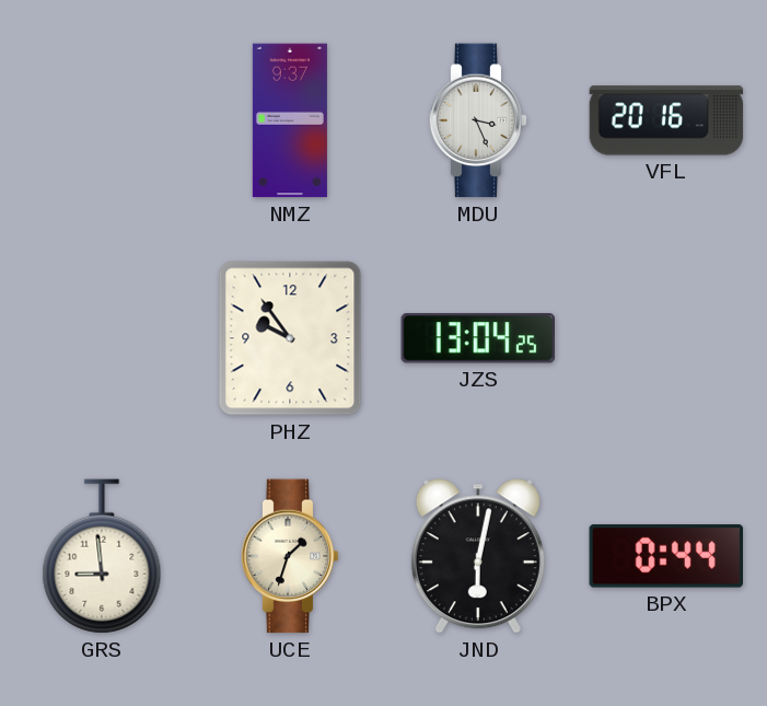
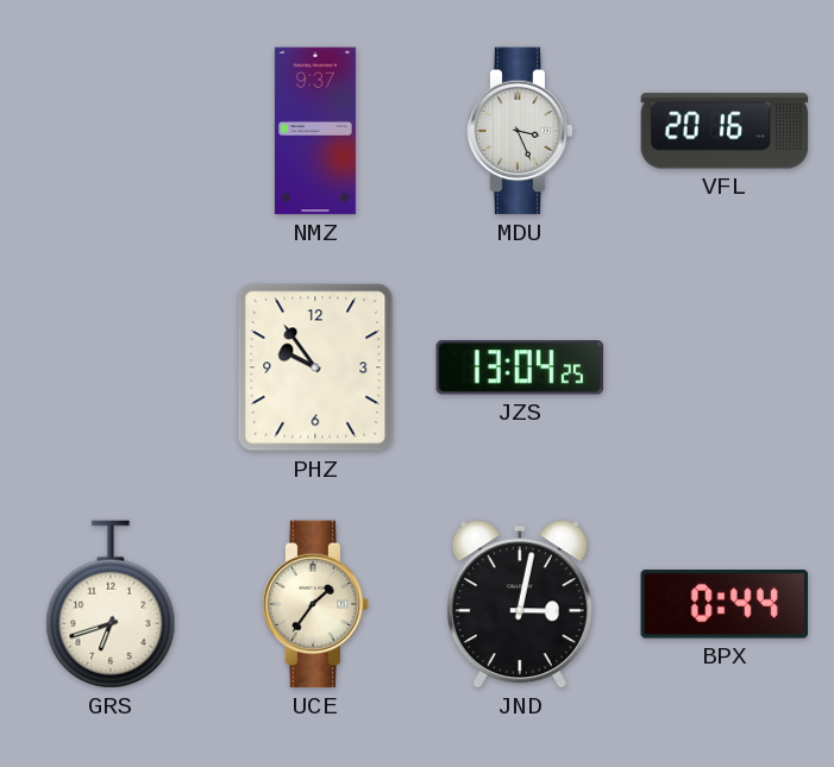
GRS: 8:59 -> 6:42 (111, 604)
UCE: 1:33 -> 1:36 (315, 604)
JND: 6:02 -> 3:02 (520, 604)
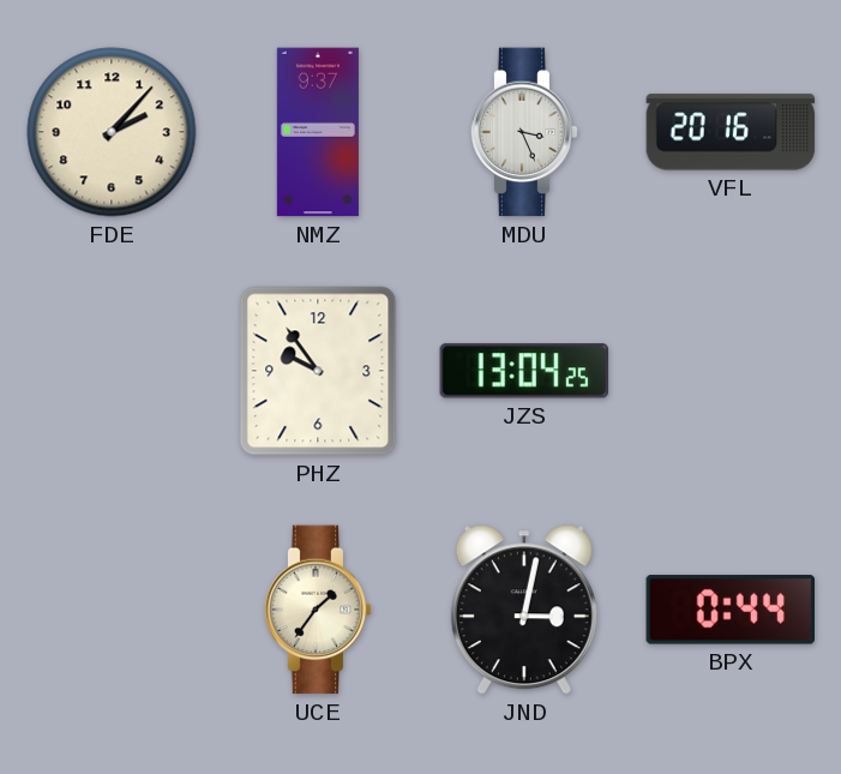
FDE: none -> 2:07 (112, 132)
GRS: 6:42 -> none (111, 604)
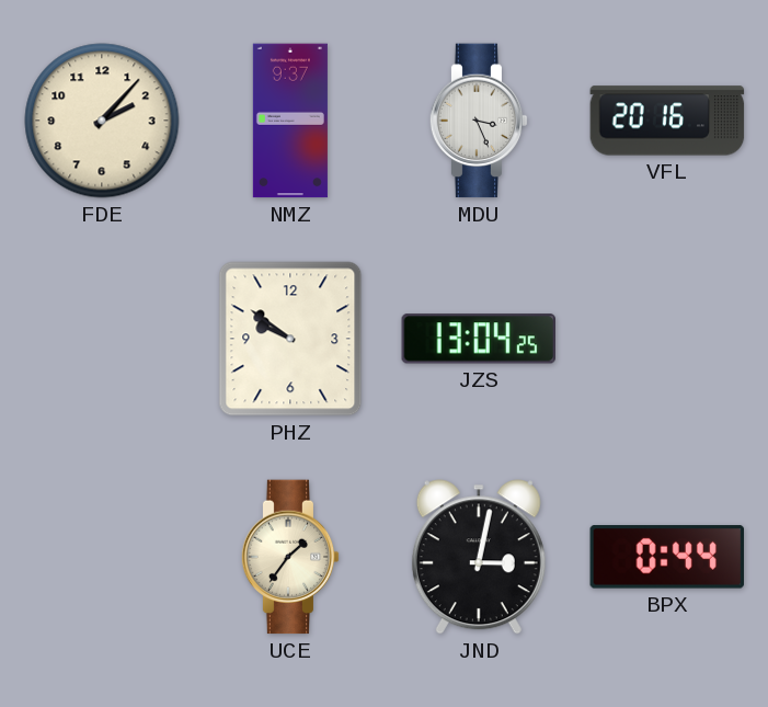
PHZ: 9:54 -> 9:51 (290, 339)
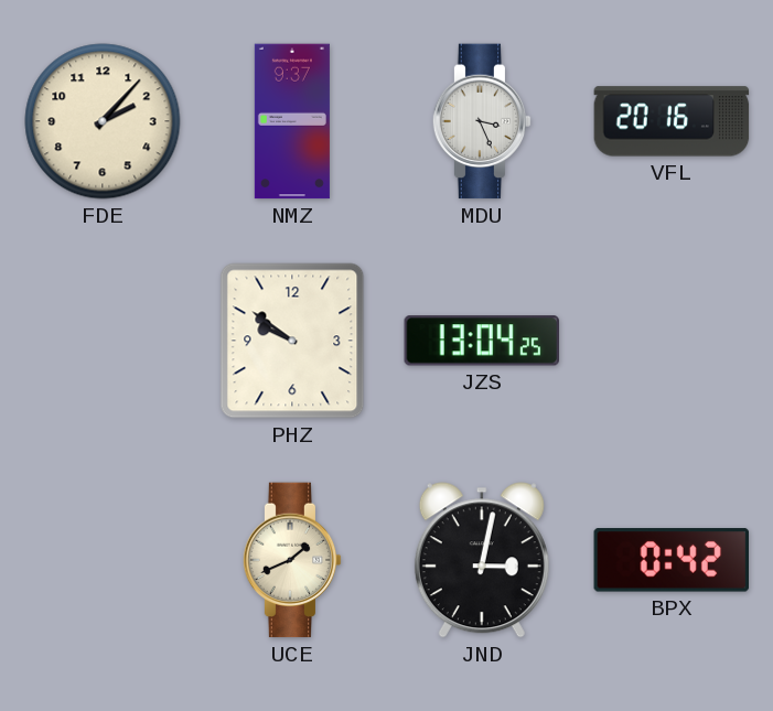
UCE: 1:36 -> 1:41 (292, 560)
BPX: 0:44 -> 0:42 (670, 560)
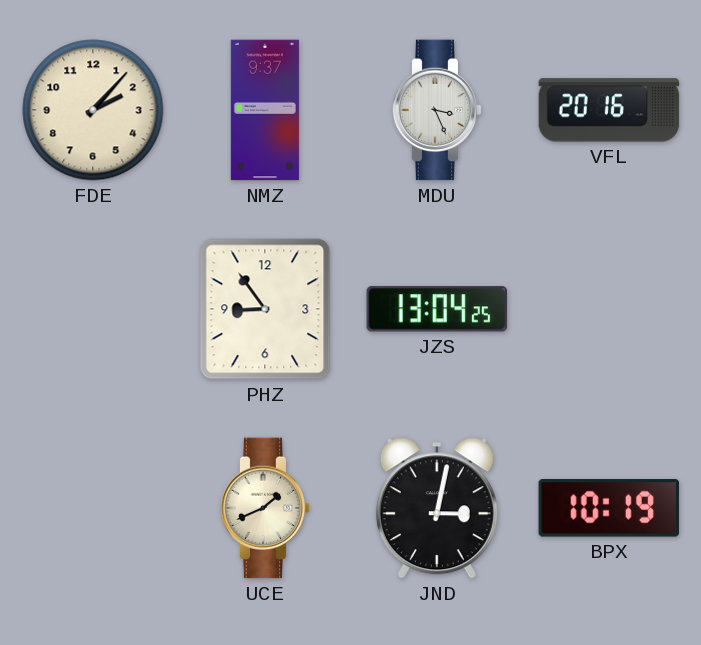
PHZ: 9:51 -> 8:54 (265, 309)
BPX: 0:42 -> 10:19 (608, 508)
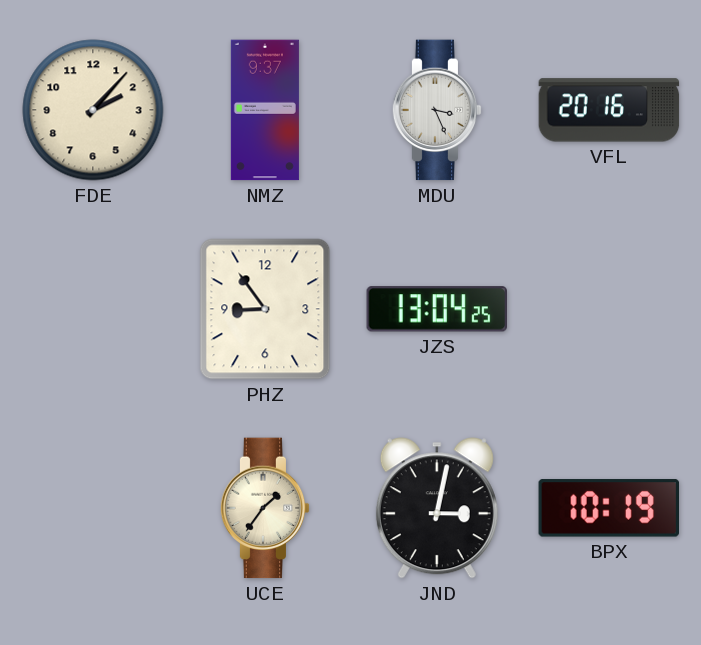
UCE: 1:41 -> 1:36 (265, 508)
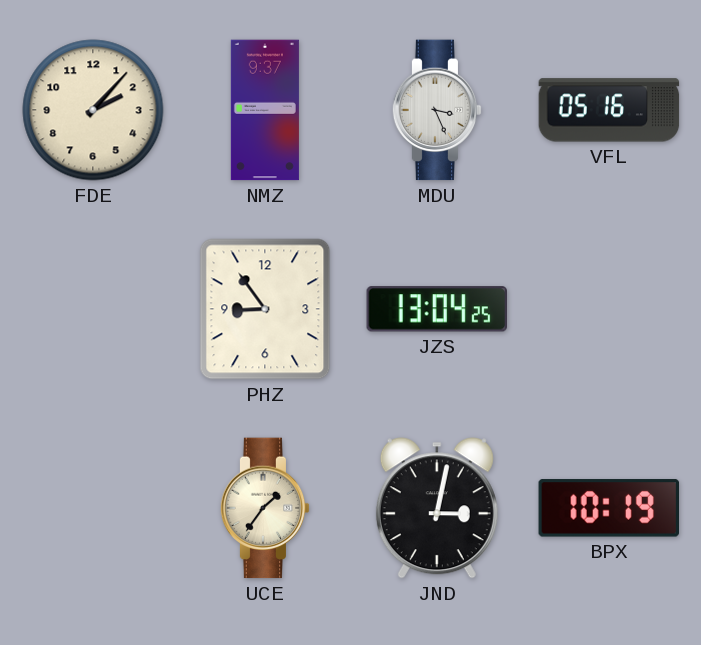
VFL: 20:16 -> 05:16 (609, 110)
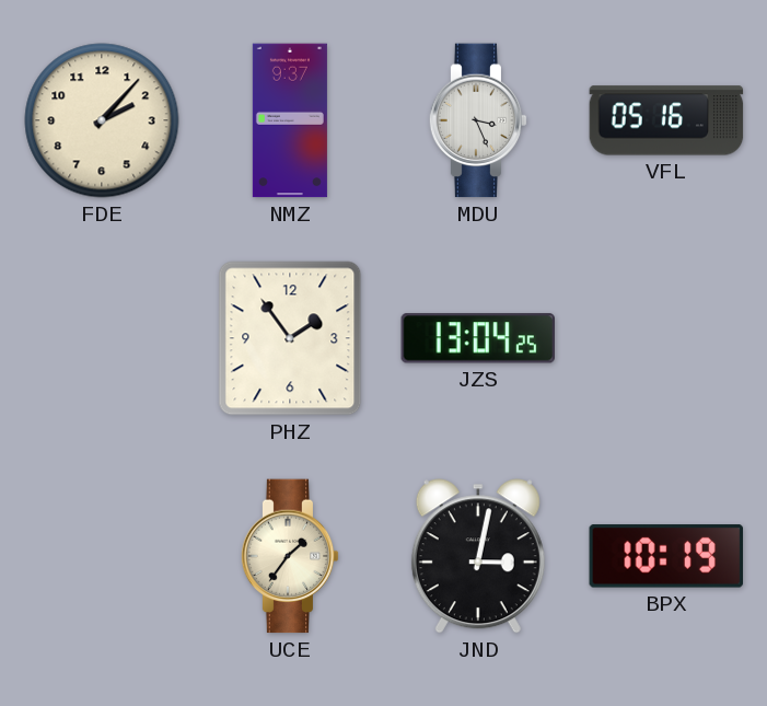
PHZ: 8:54 -> 1:54 (290, 338)
